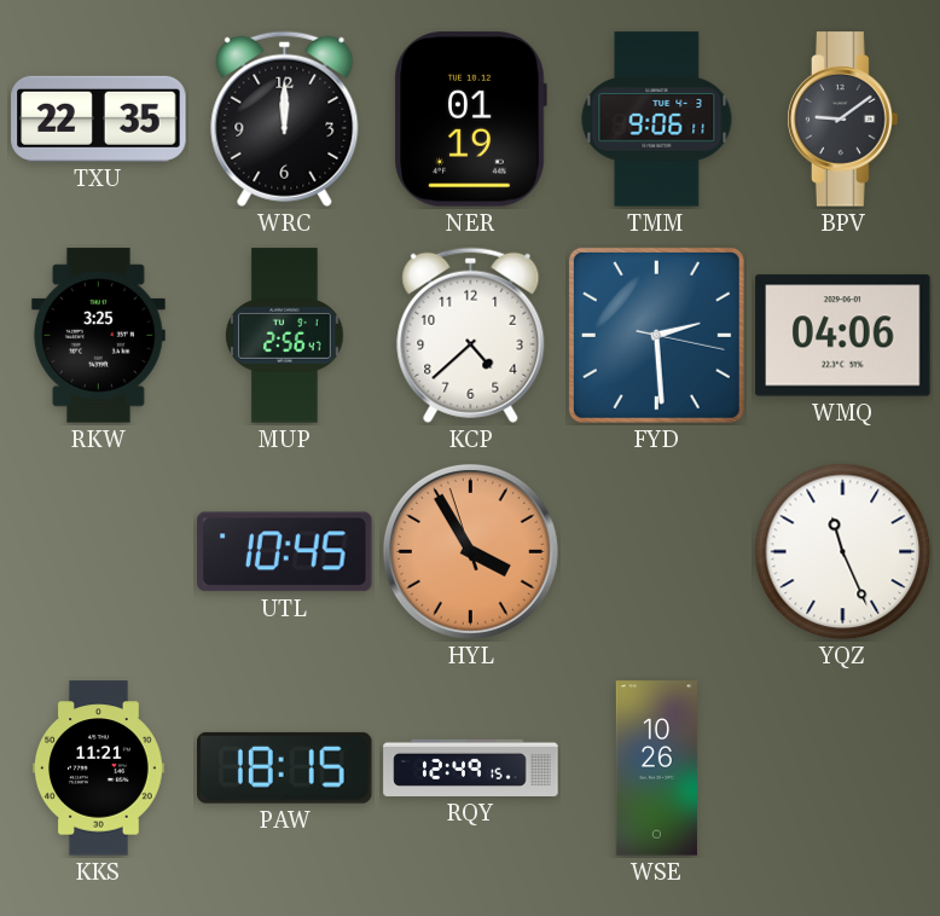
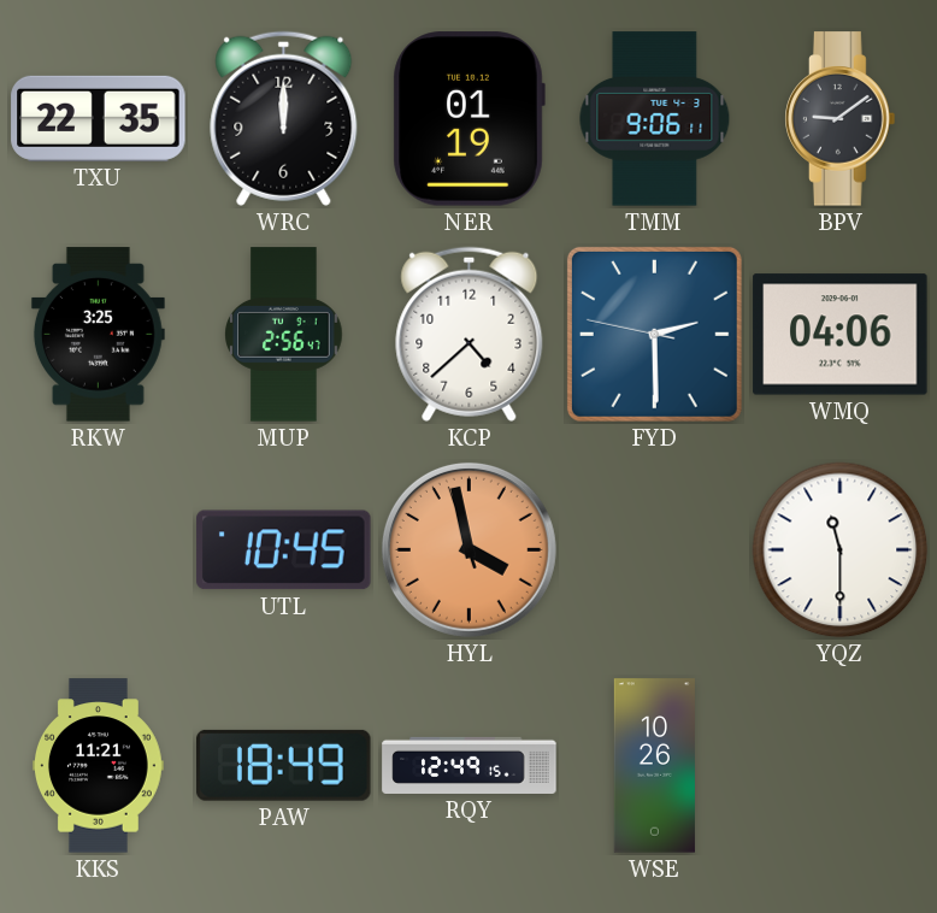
FYD: 2:29:17 -> 2:29:47 (654, 334)
HYL: 3:54 -> 3:57 (469, 549)
YQZ: 11:26 -> 11:30 (841, 550)
PAW: 18:15 -> 18:49 (284, 765)
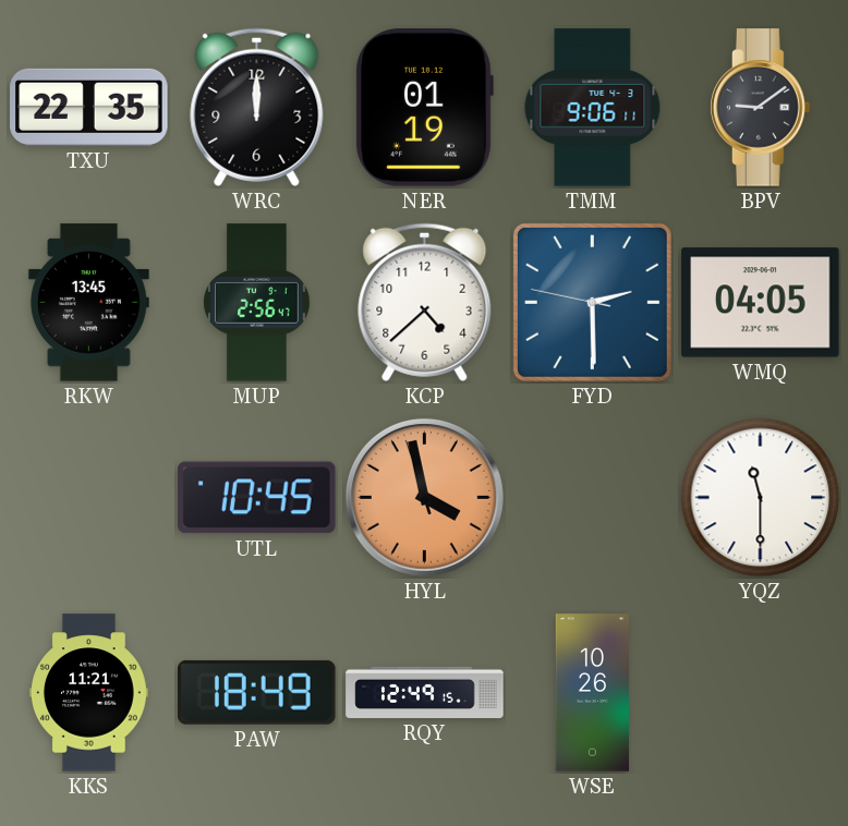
RKW: 3:25 -> 13:45 (88, 303)
WMQ: 04:06 -> 04:05 (761, 303)
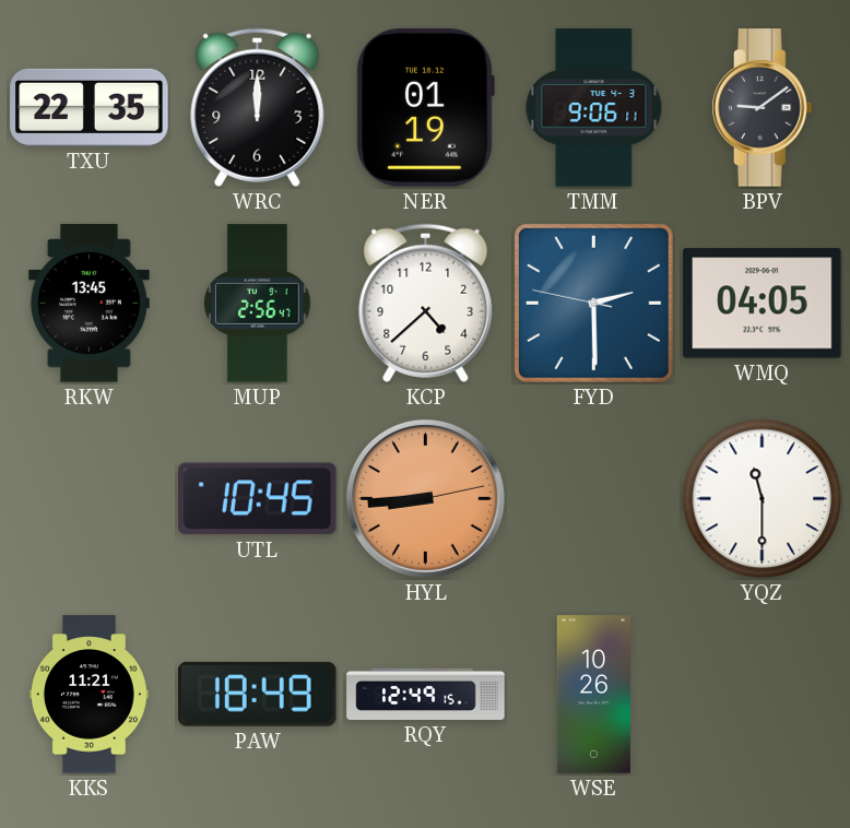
HYL: 3:57 -> 8:44 (425, 498)
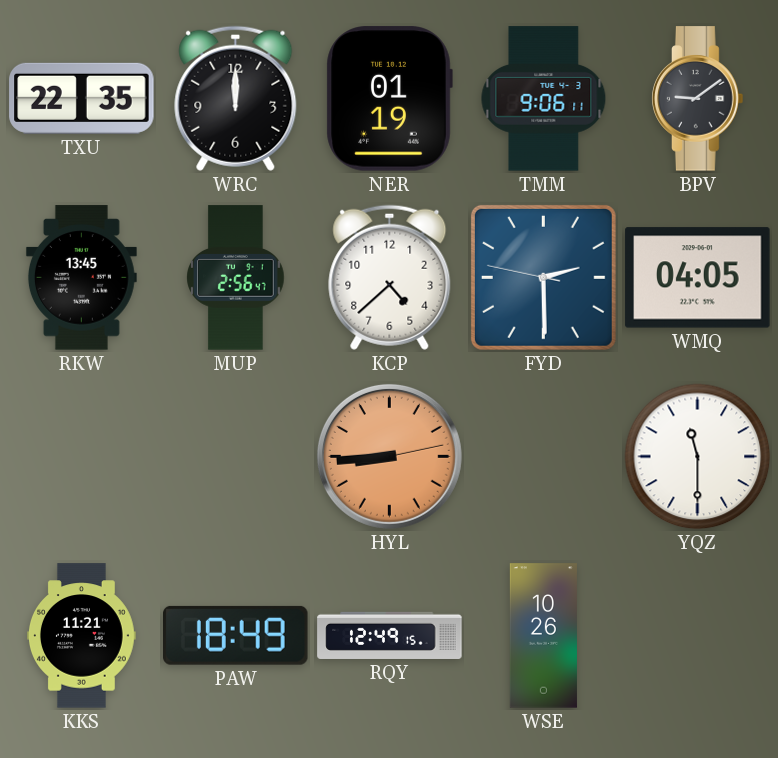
UTL: 10:45 -> none (258, 499)
